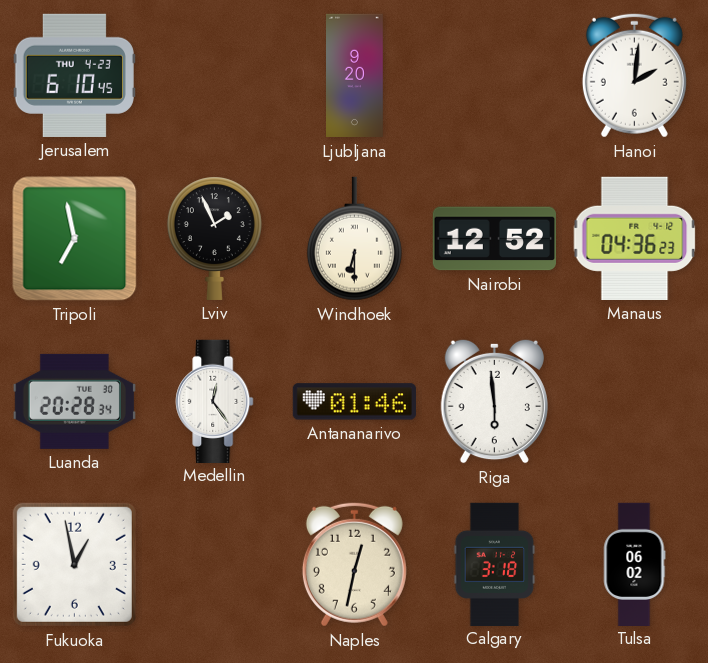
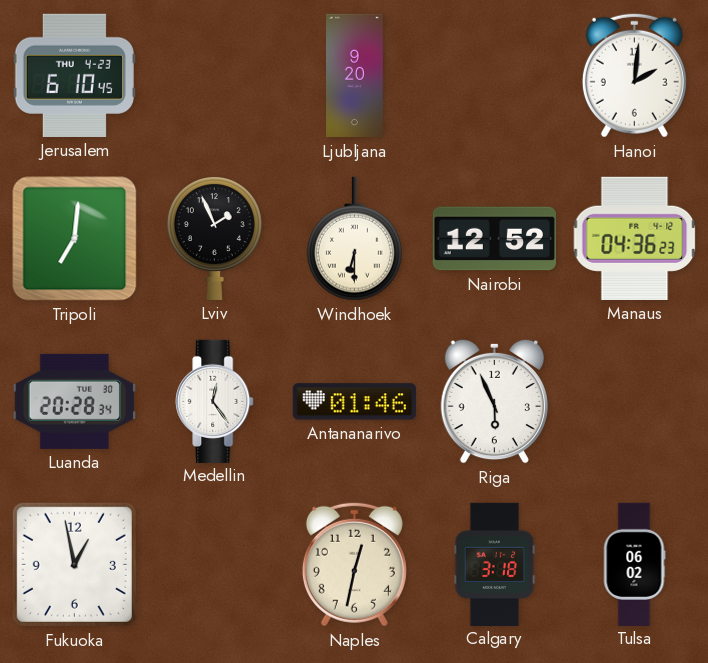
Tripoli: 6:58 -> 7:01 (75, 239)
Riga: 5:59 -> 5:56 (494, 401)
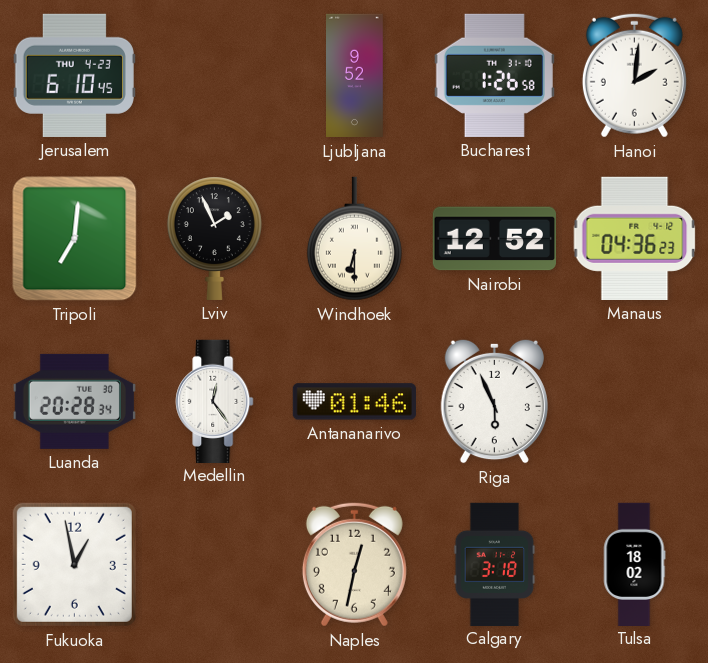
Ljubljana: 9:20 -> 9:52 (355, 76)
Bucharest: none -> 1:26 (494, 75)
Tulsa: 06:02 -> 18:02 (634, 564)
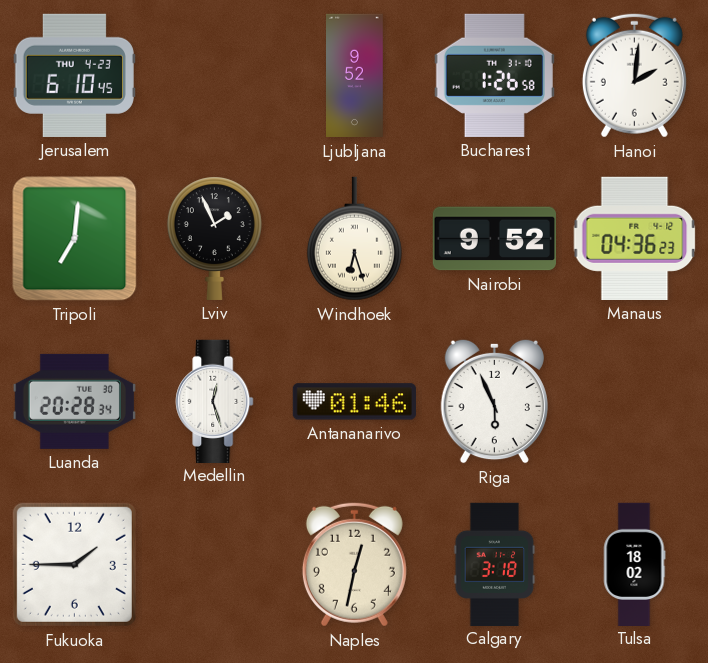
Windhoek: 6:30 -> 6:27 (354, 239)
Nairobi: 12:52 -> 9:52 (494, 239)
Medellin: 12:24 -> 12:27 (215, 401)
Fukuoka: 12:58 -> 1:45 (74, 564)
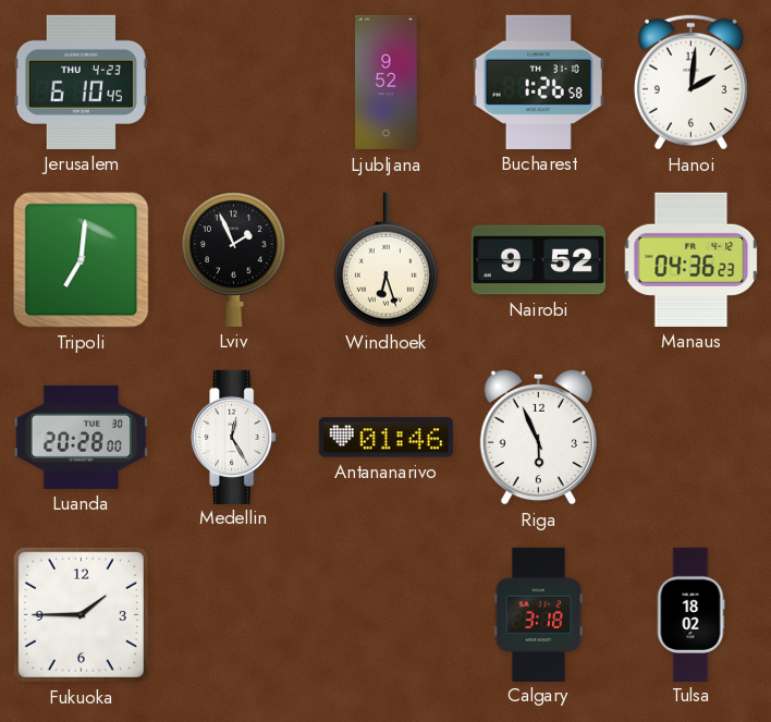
Luanda: 20:28:34 -> 20:28:00 (81, 437)
Medellin: 12:27 -> 12:25 (234, 437)
Naples: 12:32 -> none (354, 564)
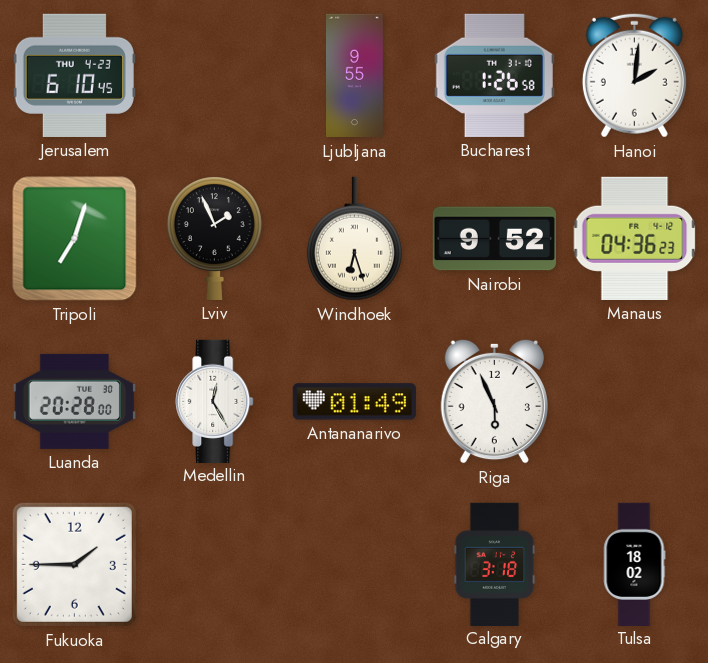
Ljubljana: 9:52 -> 9:55 (355, 76)
Tripoli: 7:01 -> 7:03 (75, 239)
Antananarivo: 01:46 -> 01:49 (354, 402)
